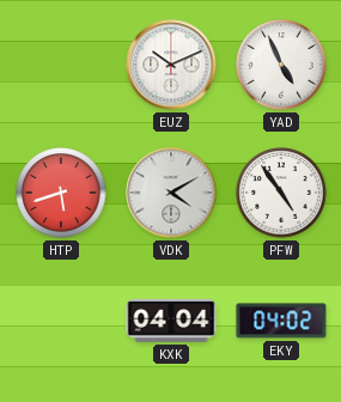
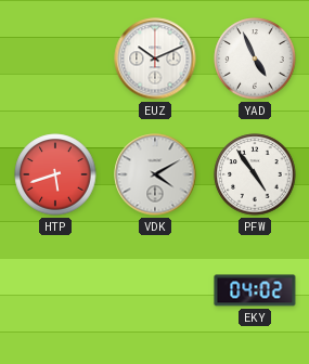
KXK: 04:04 -> none (171, 321)
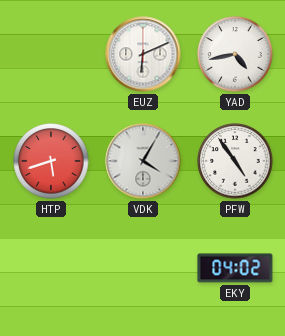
EUZ: 10:11 -> 6:11 (143, 54)
YAD: 4:56 -> 4:43 (235, 54)
VDK: 4:10 -> 4:05 (143, 161)
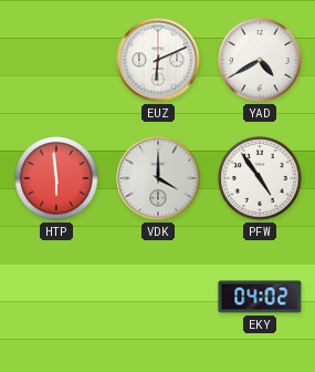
YAD: 4:43 -> 4:40 (260, 60)
HTP: 5:42 -> 5:59 (56, 178)
VDK: 4:05 -> 4:00 (158, 178)
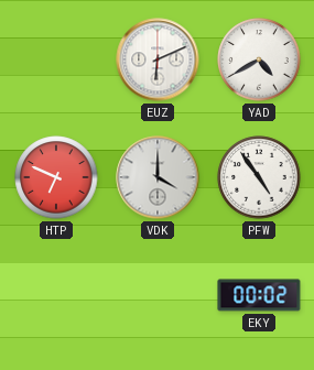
HTP: 5:59 -> 6:49 (56, 177)
EKY: 04:02 -> 00:02 (259, 295)
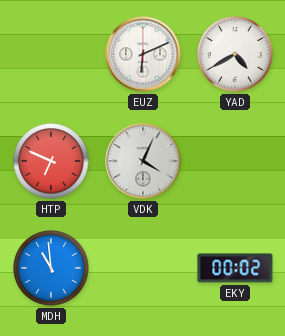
VDK: 4:00 -> 4:04 (143, 161)
PFW: 4:54 -> none (259, 177)
MDH: none -> 10:59 (51, 268)
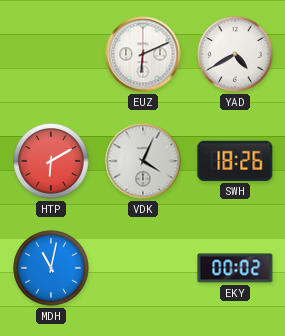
HTP: 6:49 -> 6:10 (51, 161)
SWH: none -> 18:26 (235, 161)
MDH: 10:59 -> 11:02 (51, 268)
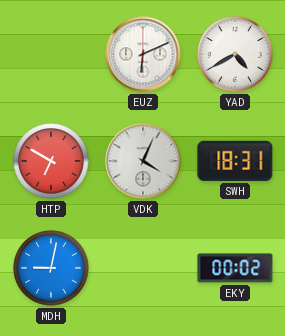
HTP: 6:10 -> 6:50 (51, 161)
SWH: 18:26 -> 18:31 (235, 161)
MDH: 11:02 -> 9:02 (51, 268)
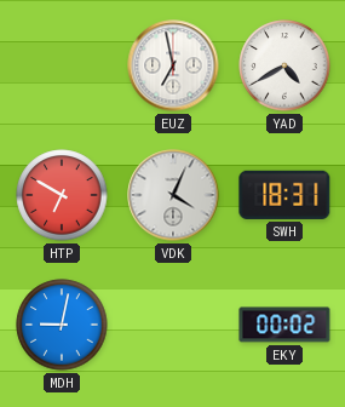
EUZ: 6:11 -> 6:58 (173, 65)
